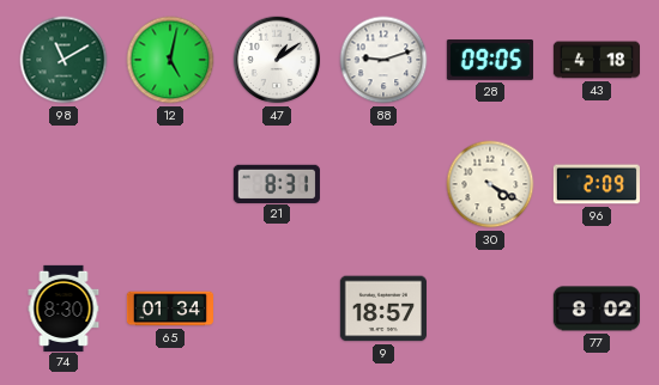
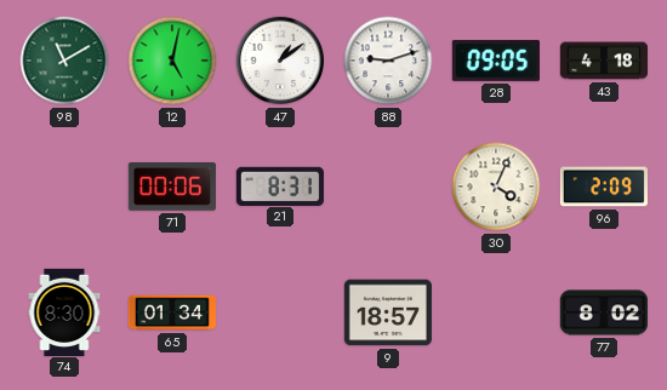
71: none -> 00:06 (172, 188)
30: 4:20 -> 4:04 (496, 187)
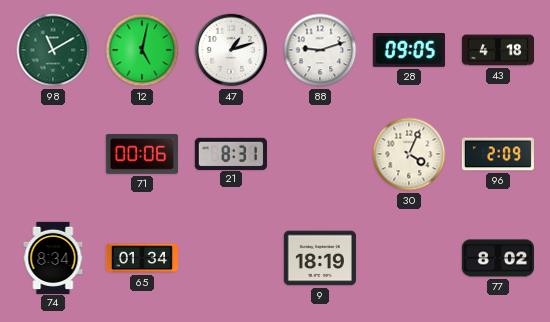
47: 1:09 -> 1:12 (231, 50)
74: 8:30 -> 8:34 (53, 257)
9: 18:57 -> 18:19 (320, 258)
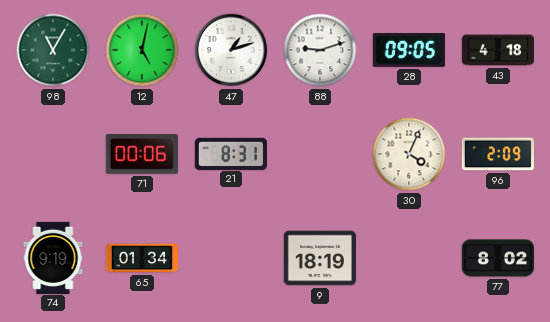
98: 11:10 -> 11:05 (53, 50)
74: 8:34 -> 9:19 (53, 257)
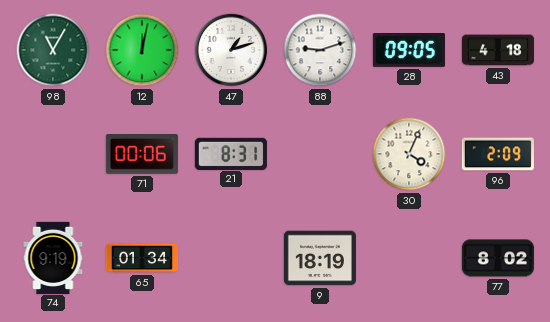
12: 5:02 -> 12:02 (142, 50)
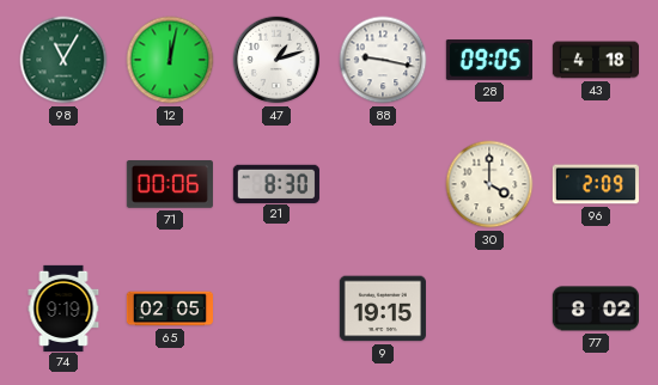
88: 9:12 -> 9:17 (383, 60)
21: 8:31 -> 8:30 (276, 183)
30: 4:04 -> 4:00 (489, 184)
65: 01:34 -> 02:05 (169, 308)
9: 18:19 -> 19:15 (383, 308)
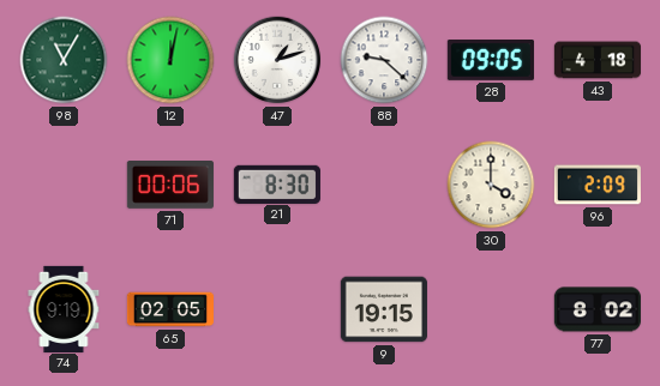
88: 9:17 -> 9:22 (384, 60)
